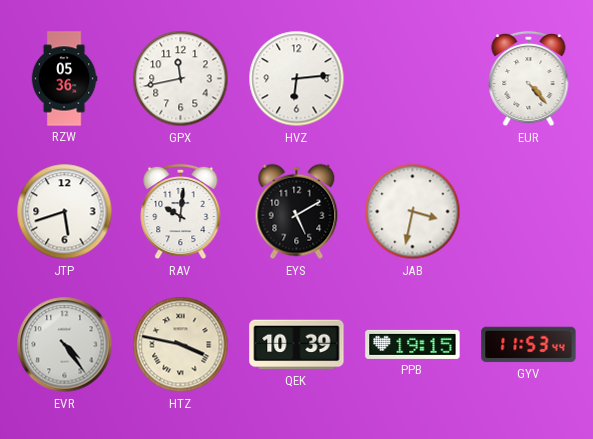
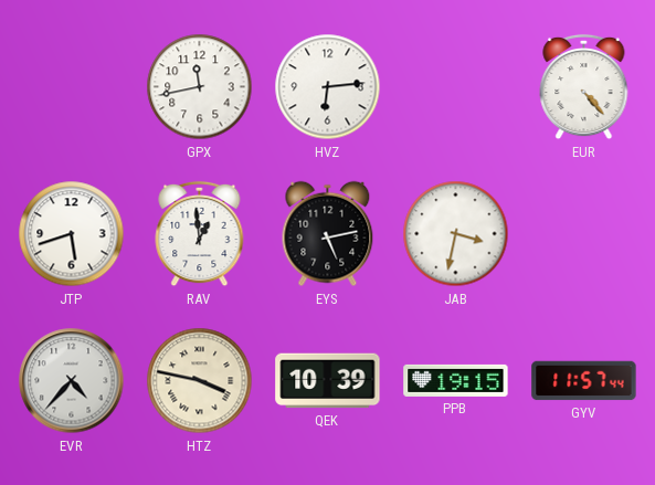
RZW: 05:36 -> none (64, 79)
RAV: 10:01 -> 12:59 (200, 234)
EYS: 5:10 -> 5:13 (328, 234)
EVR: 4:24 -> 4:37 (72, 381)
GYV: 11:53 -> 11:57 (584, 381)
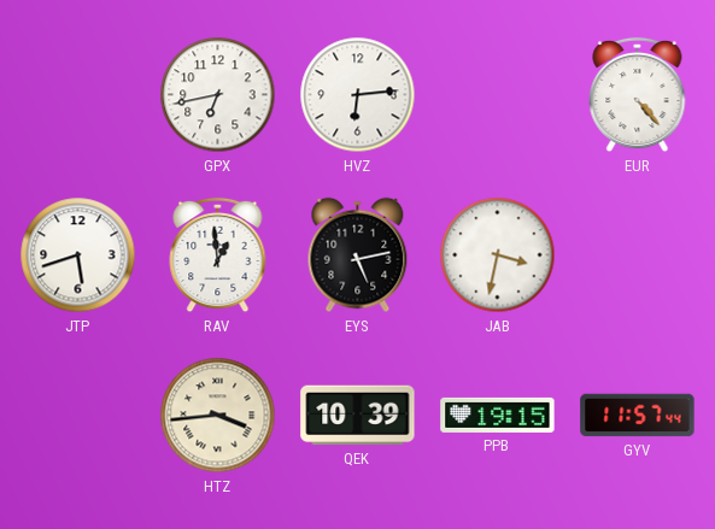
GPX: 11:43 -> 6:43 (218, 95)
EVR: 4:37 -> none (72, 381)
HTZ: 3:47 -> 3:44 (218, 416)
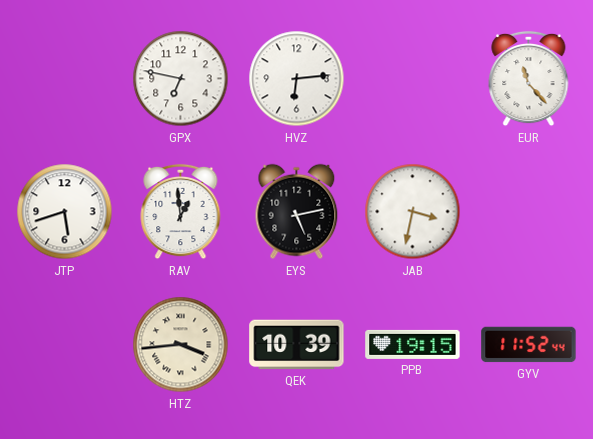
GPX: 6:43 -> 6:47 (181, 79)
EUR: 4:23 -> 11:23 (529, 79)
GYV: 11:57 -> 11:52 (529, 345)
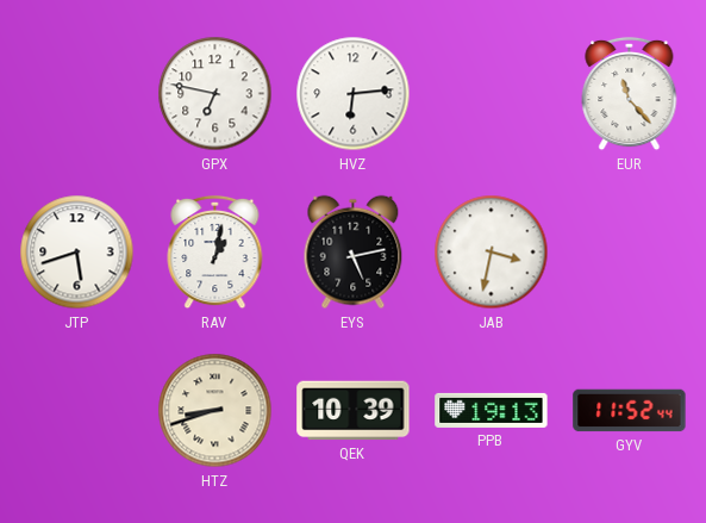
RAV: 12:59 -> 1:02 (215, 253)
HTZ: 3:44 -> 8:42 (215, 411)
PPB: 19:15 -> 19:13 (492, 410)
